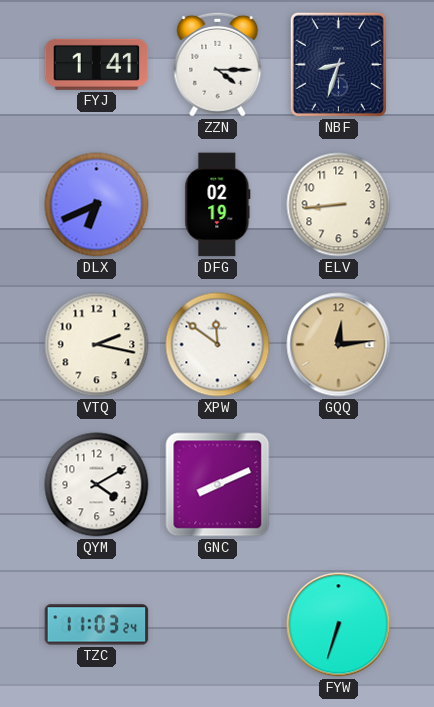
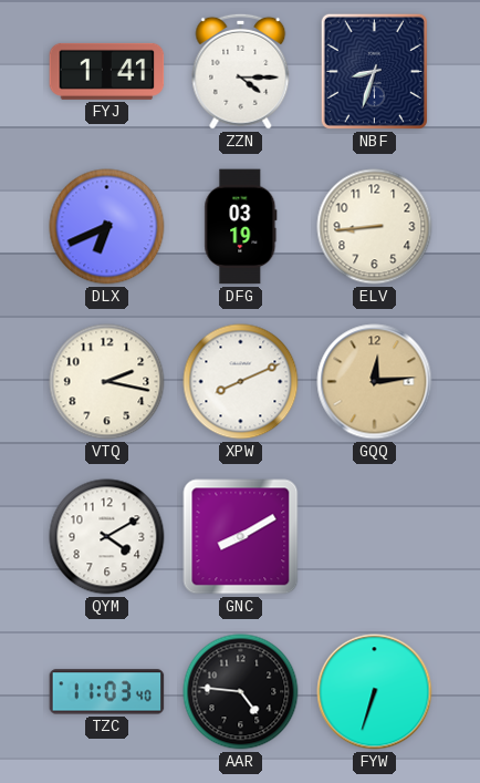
DFG: 02:19 -> 03:19 (241, 227)
XPW: 11:51 -> 8:11 (241, 382)
GNC: 8:11 -> 8:10 (241, 537)
TZC: 11:03:24 -> 11:03:40 (107, 692)
AAR: none -> 4:46 (241, 692)
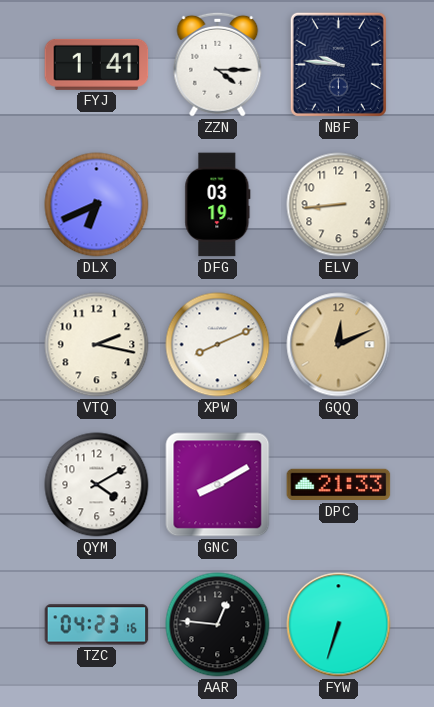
NBF: 8:33 -> 9:46 (338, 64)
GQQ: 12:14 -> 12:11 (339, 345)
DPC: none -> 21:33 (339, 485)
TZC: 11:03 -> 04:23 (97, 625)
AAR: 4:46 -> 12:46 (218, 625)
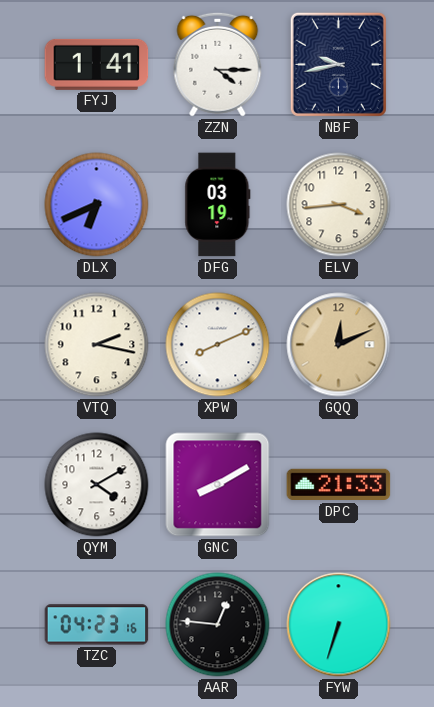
NBF: 9:46 -> 9:43 (338, 64)
ELV: 8:44 -> 3:44 (339, 205)
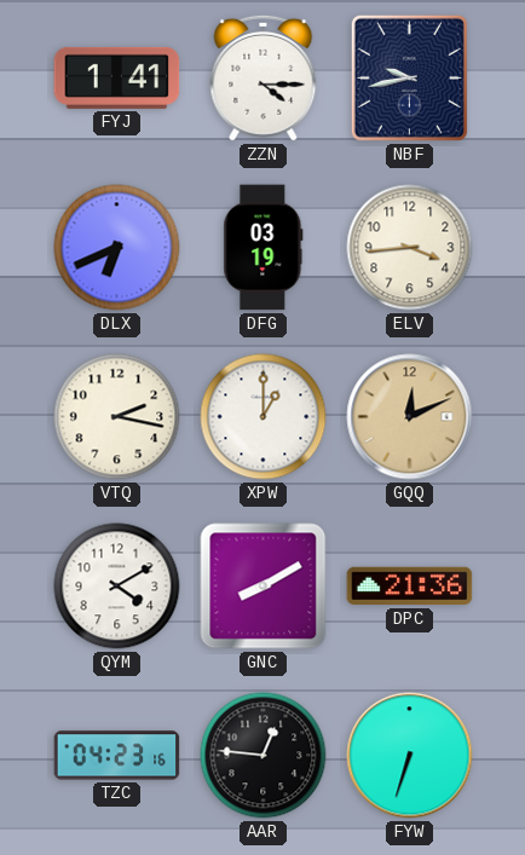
XPW: 8:11 -> 1:00 (264, 417)
DPC: 21:33 -> 21:36 (410, 587)
